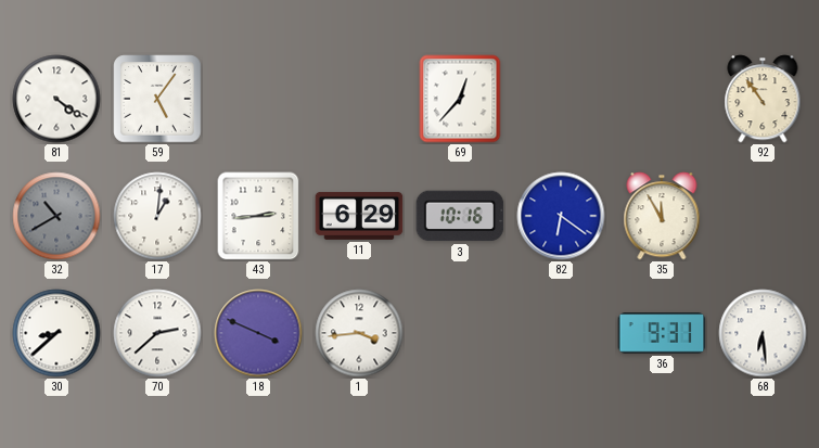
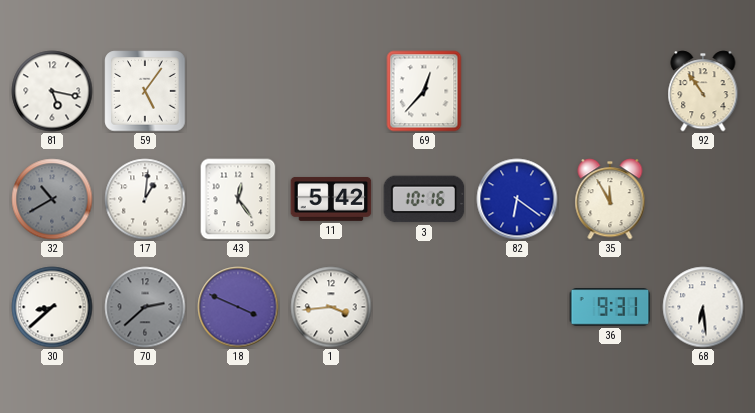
81: 4:21 -> 5:17 (52, 91)
43: 2:44 -> 12:24 (238, 199)
11: 6:29 -> 5:42 (331, 199)
70 dial: white -> grey (145, 307)
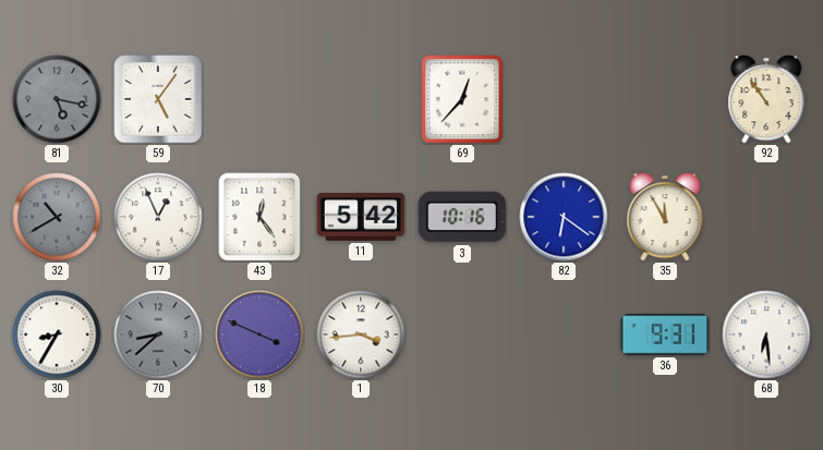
81 dial: white -> grey (57, 99)
17: 1:01 -> 12:56 (158, 217)
30: 8:38 -> 8:35 (57, 335)
70: 2:38 -> 8:38 (158, 335)
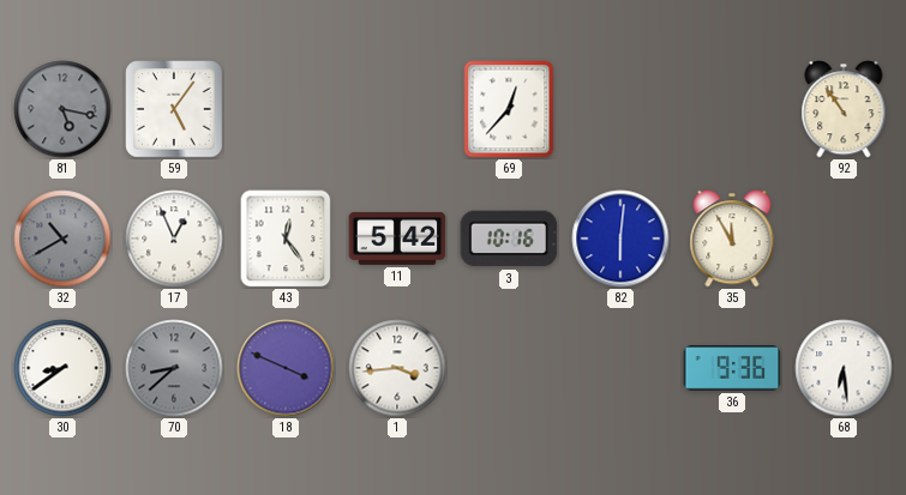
82: 6:21 -> 6:01 (620, 239)
30: 8:35 -> 8:39 (62, 368)
36: 9:31 -> 9:36 (732, 368)
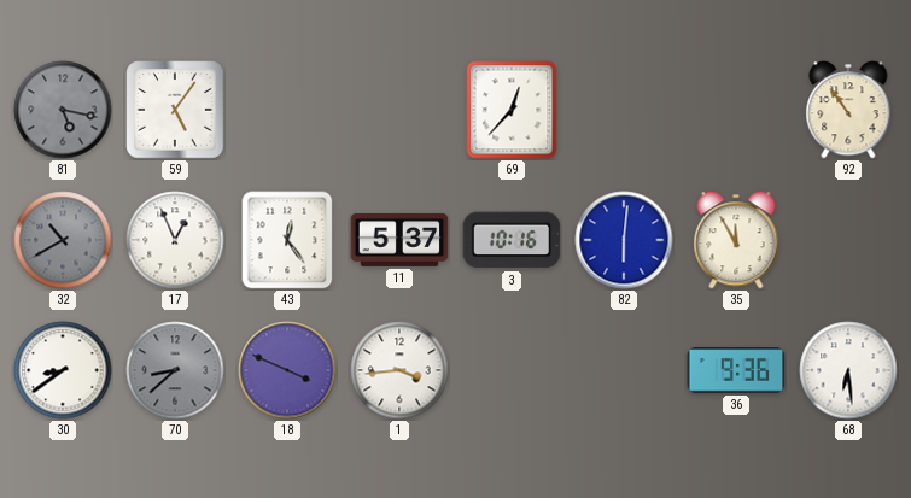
11: 5:42 -> 5:37 (399, 240)
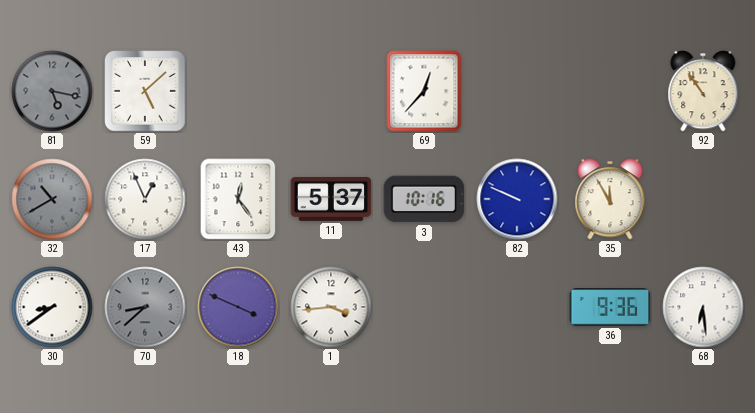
59: 5:06 -> 5:08 (145, 91)
82: 6:01 -> 9:49 (517, 199)
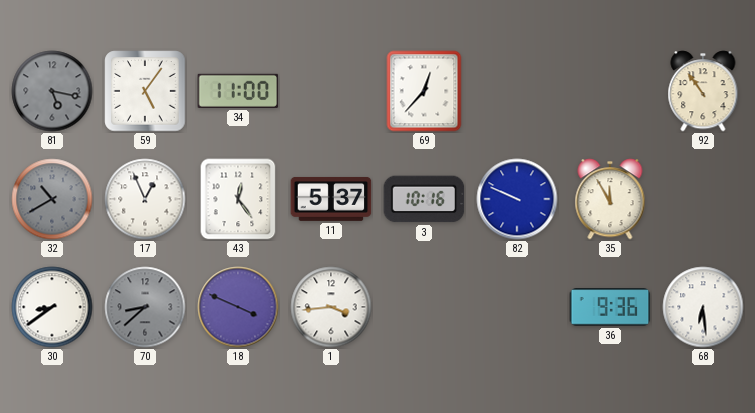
59: 5:08 -> 5:06 (145, 91)
34: none -> 11:00 (238, 91)
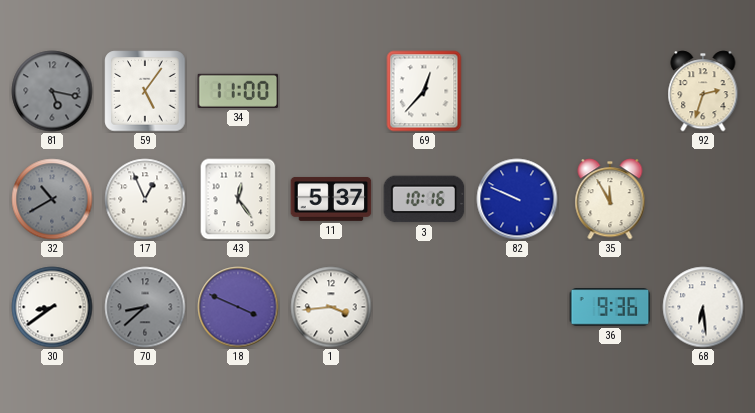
92: 10:54 -> 2:33 (703, 91)
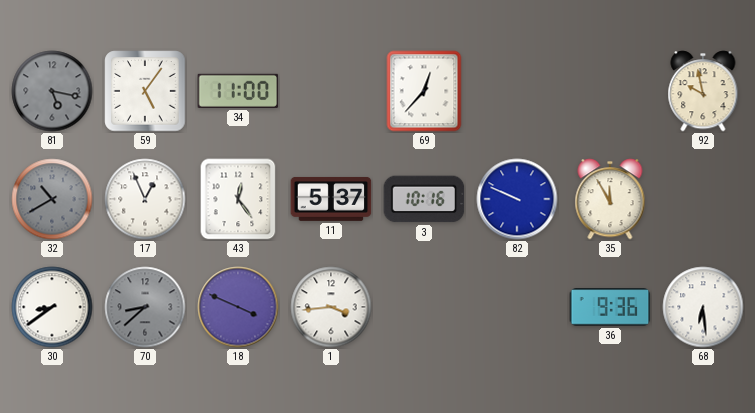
92: 2:33 -> 9:58 (703, 91)
